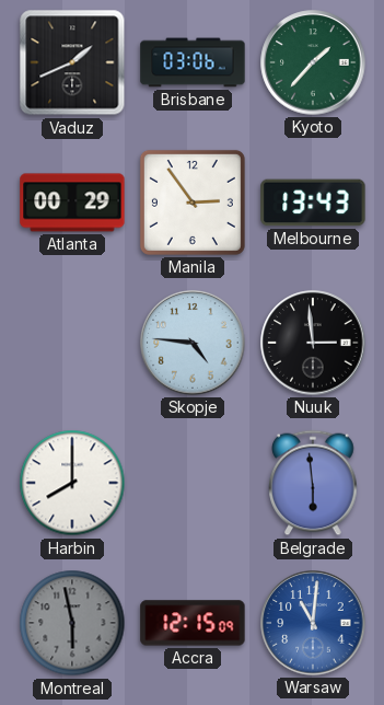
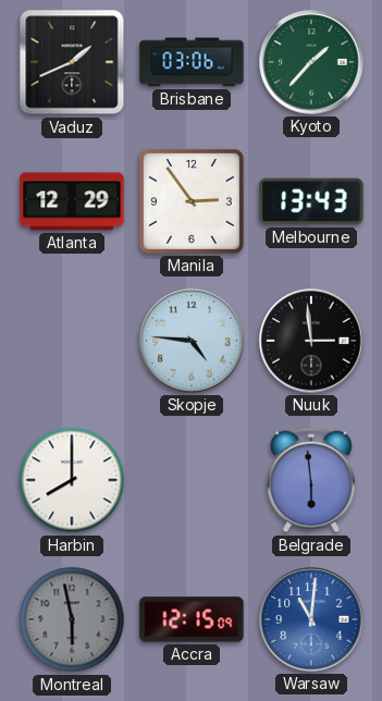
Atlanta: 00:29 -> 12:29 (72, 201)
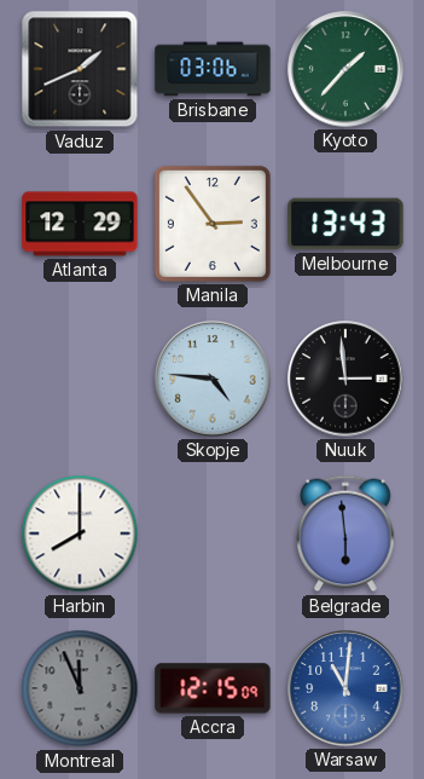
Montreal: 5:58 -> 11:56 (80, 688)
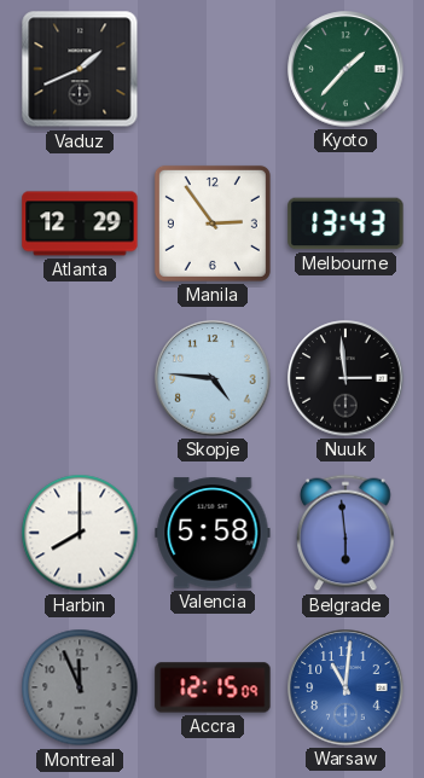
Brisbane: 03:06 -> none (213, 69)
Valencia: none -> 5:58 (213, 533)
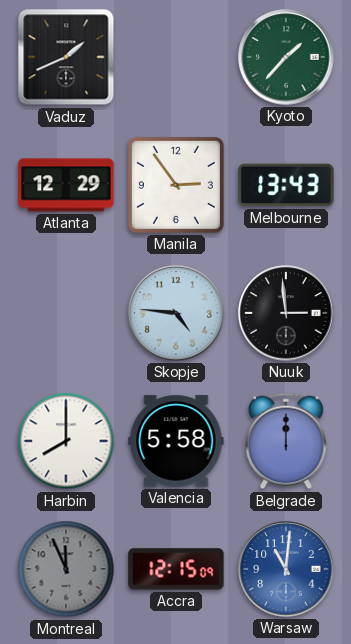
Belgrade: 5:59 -> 12:00 (286, 441)
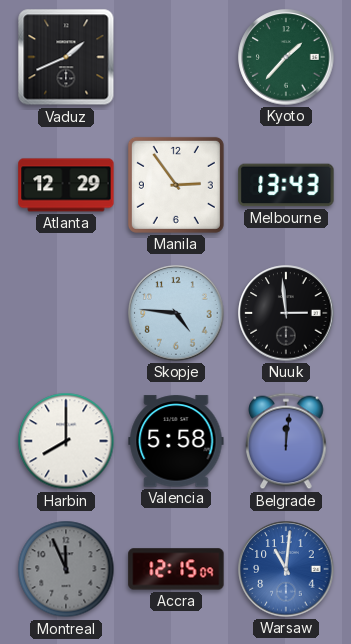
Belgrade: 12:00 -> 12:01 (286, 441)
